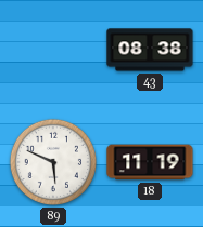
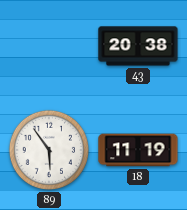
43: 08:38 -> 20:38 (138, 46)
89: 5:49 -> 5:54 (49, 150)
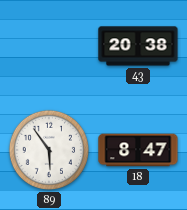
18: 11:19 -> 8:47 (138, 150)
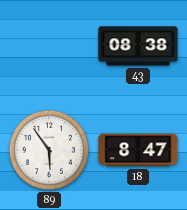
43: 20:38 -> 08:38 (138, 46)
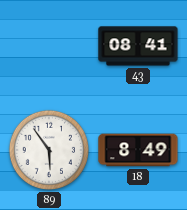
43: 08:38 -> 08:41 (138, 46)
18: 8:47 -> 8:49 (138, 150)
